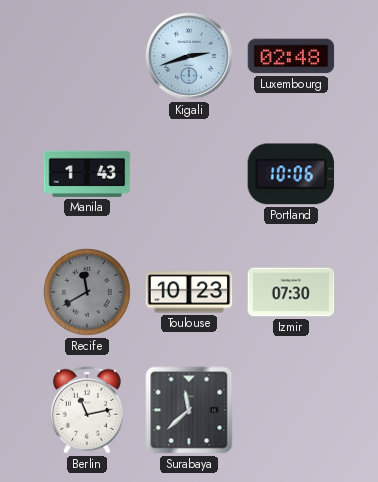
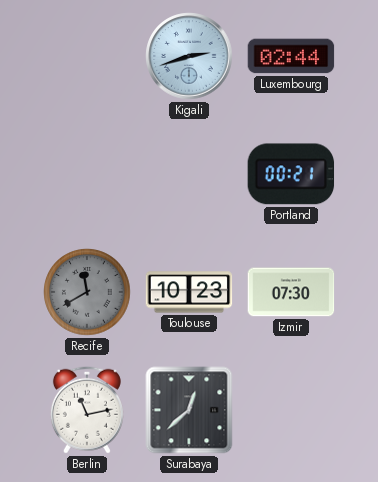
Luxembourg: 02:48 -> 02:44 (291, 56)
Manila: 1:43 -> none (87, 174)
Portland: 10:06 -> 00:21 (291, 174)
Surabaya: 11:38 -> 12:38 (189, 410)
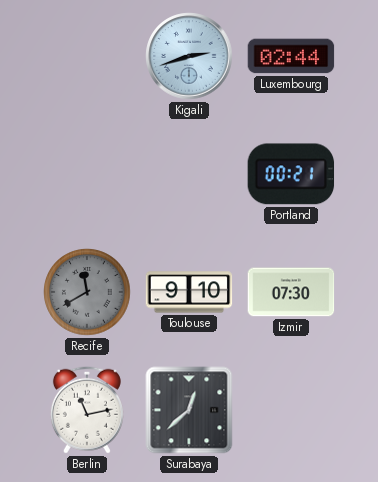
Toulouse: 10:23 -> 9:10 (189, 292)
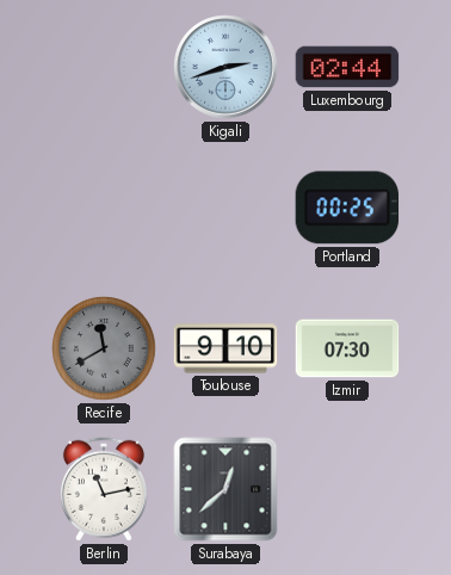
Portland: 00:21 -> 00:25 (347, 208)
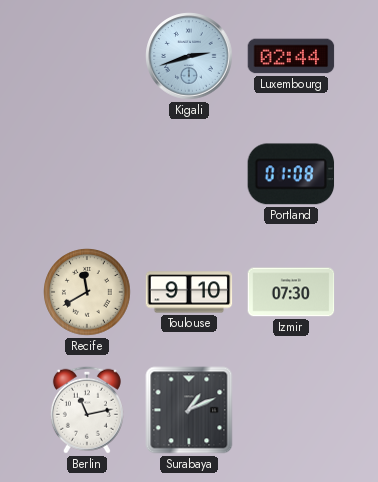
Portland: 00:25 -> 01:08 (291, 174)
Recife dial: grey -> cream (87, 292)
Surabaya: 12:38 -> 1:11 (189, 410)
